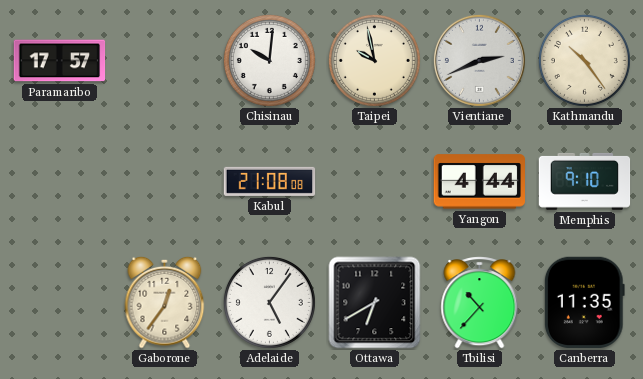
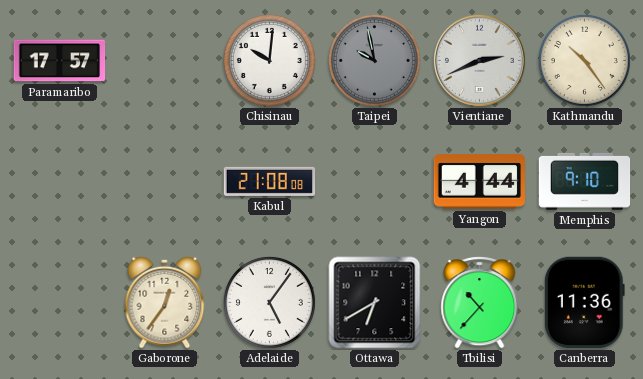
Taipei dial: cream -> grey (374, 60)
Canberra: 11:35 -> 11:36 (584, 303)
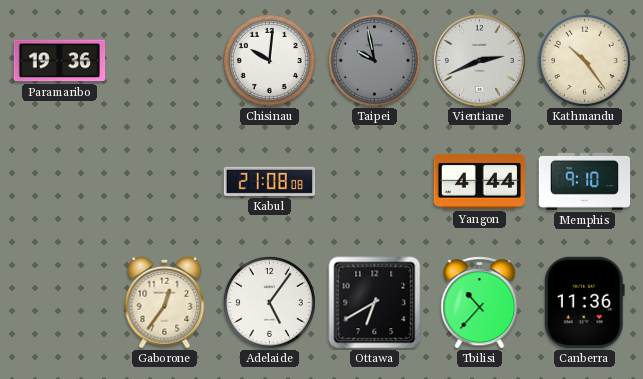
Paramaribo: 17:57 -> 19:36 (60, 61)
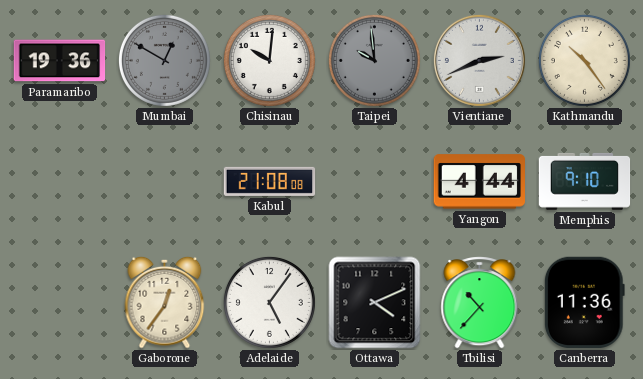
Mumbai: none -> 12:50 (164, 60)
Taipei: 9:58 -> 9:59 (374, 60)
Ottawa: 6:40 -> 4:11 (375, 303)
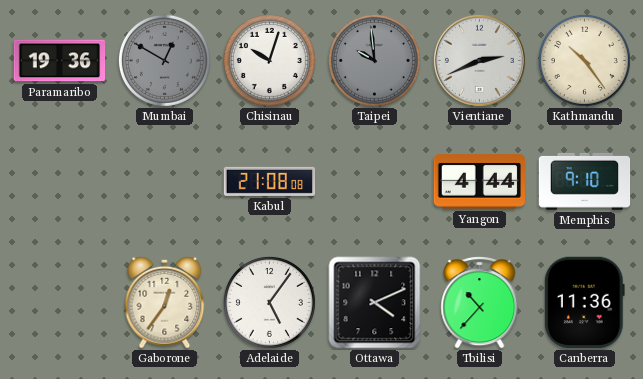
Chisinau: 10:01 -> 10:03 (269, 60)
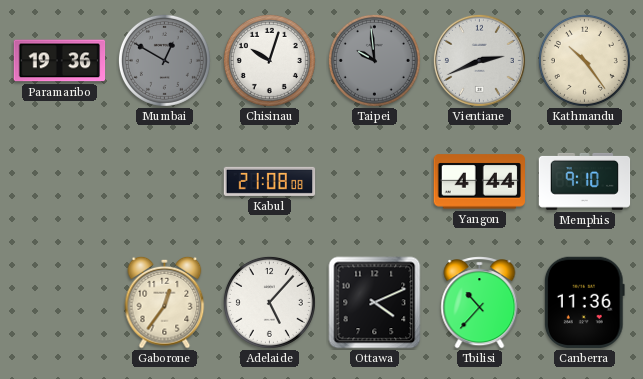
Adelaide: 5:06 -> 5:07 (269, 302)
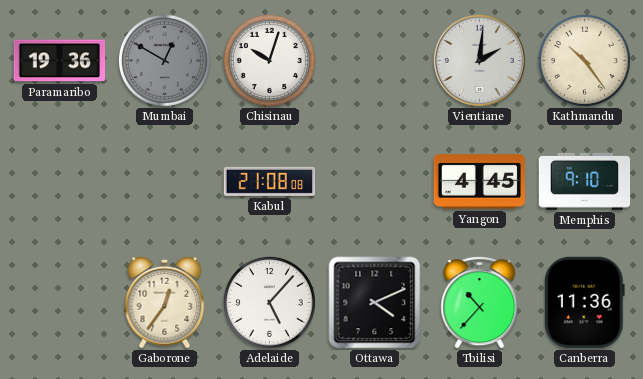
Taipei: 9:59 -> none (374, 60)
Vientiane: 2:41 -> 2:01 (479, 60)
Yangon: 4:44 -> 4:45 (480, 182)
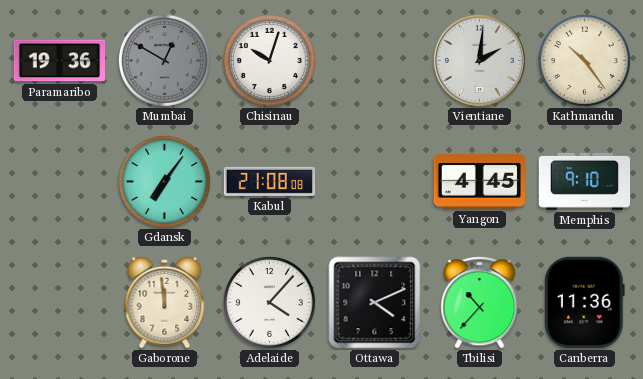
Gdansk: none -> 7:06 (164, 181)
Gaborone: 12:36 -> 11:59 (165, 302)
Adelaide: 5:07 -> 4:07 (269, 302)
